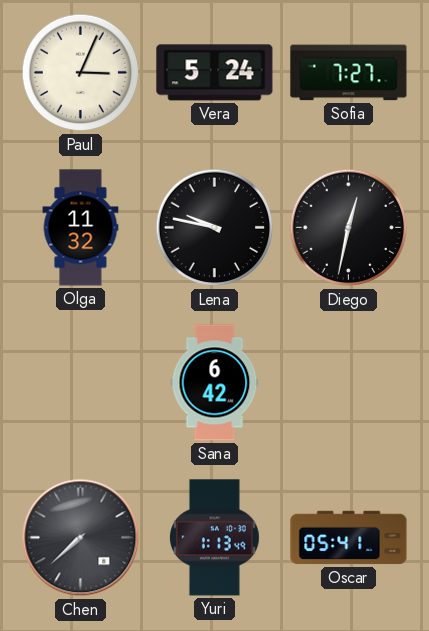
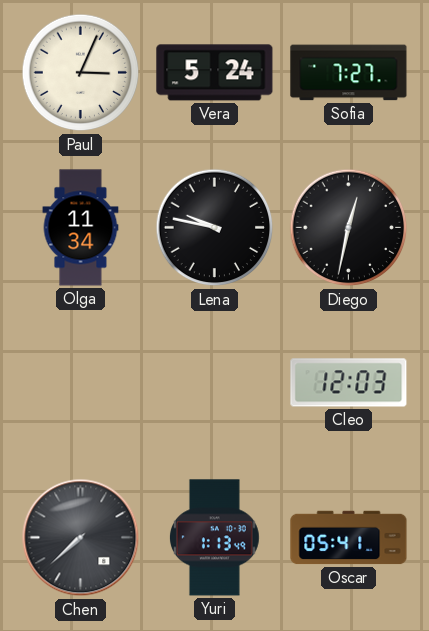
Olga: 11:32 -> 11:34 (81, 228)
Sana: 6:42 -> none (215, 383)
Cleo: none -> 12:03 (349, 383)
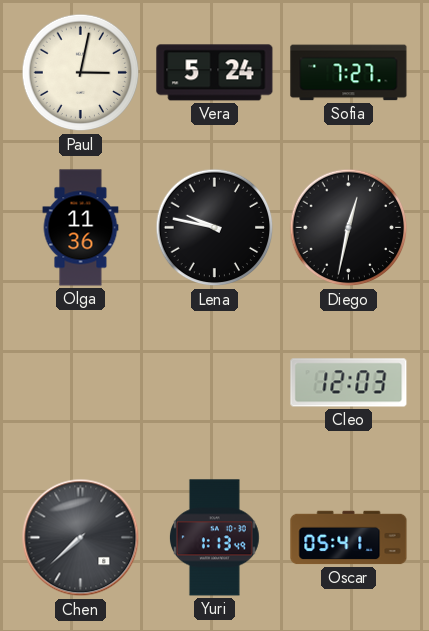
Paul: 3:04 -> 3:02 (81, 73)
Olga: 11:34 -> 11:36 (81, 228)
